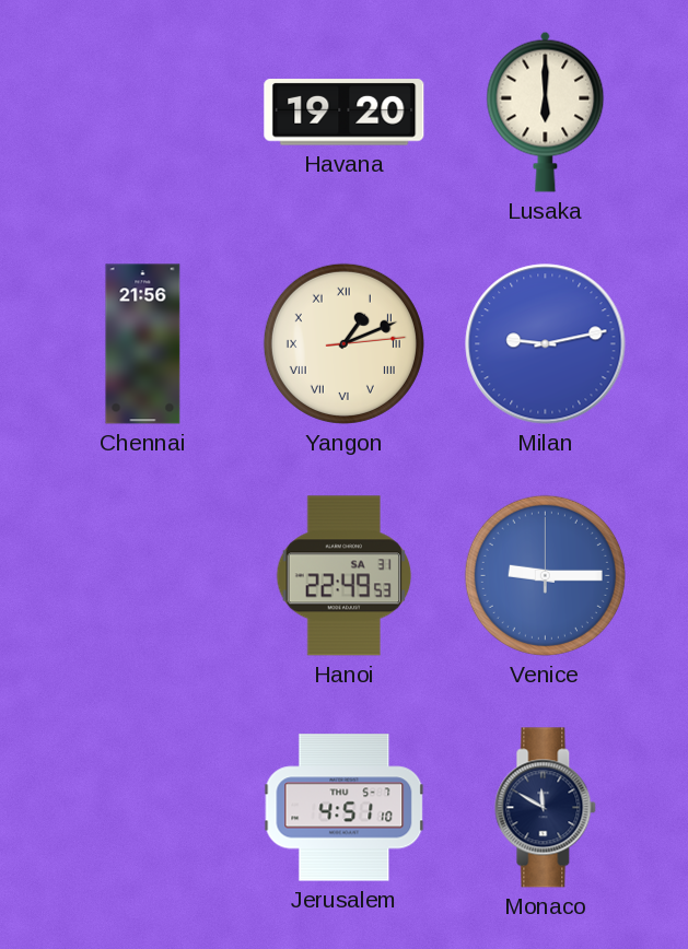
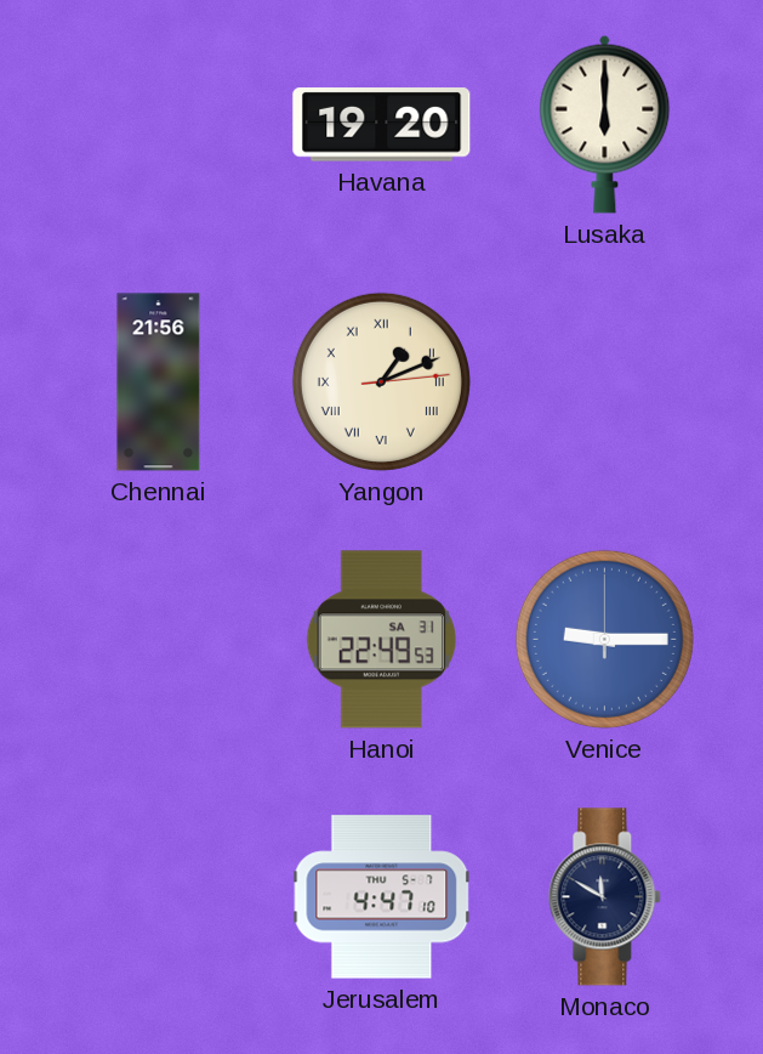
Milan: 9:13 -> none (546, 344)
Jerusalem: 4:51 -> 4:47 (382, 897)
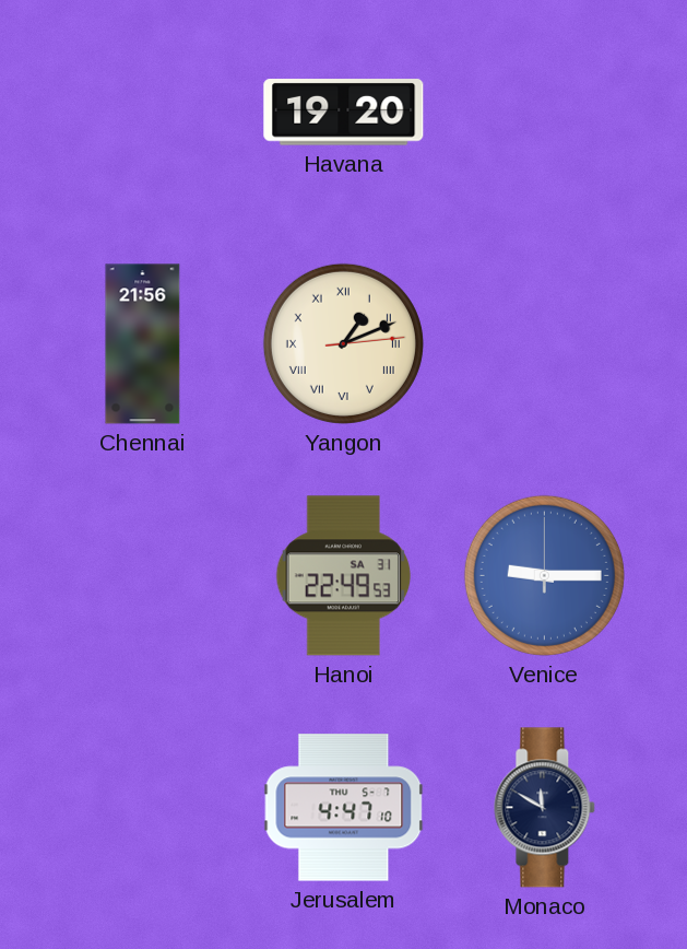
Lusaka: 6:00 -> none (605, 124)
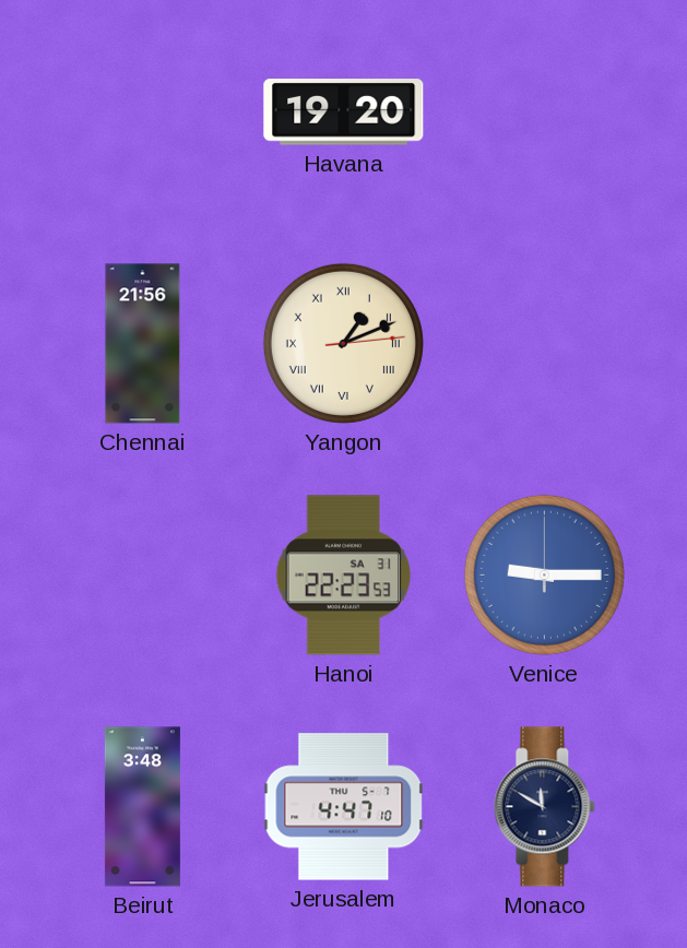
Hanoi: 22:49 -> 22:23 (344, 576)
Beirut: none -> 3:48 (142, 807)
